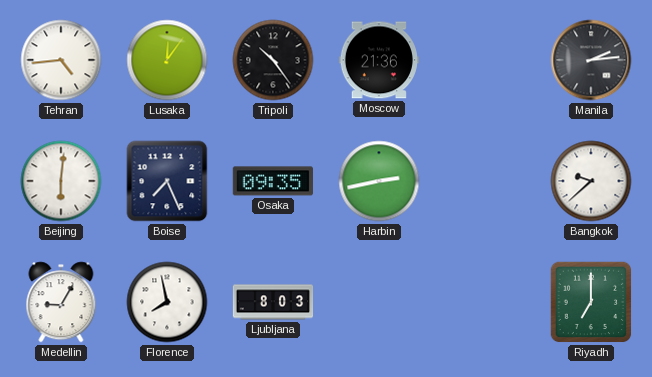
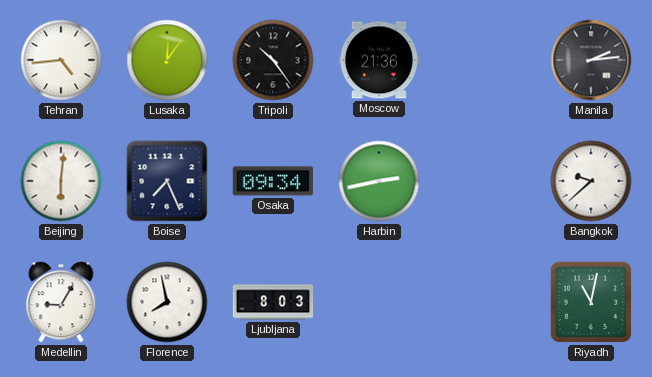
Osaka: 09:35 -> 09:34 (273, 181)
Riyadh: 7:00 -> 11:02 (591, 302)
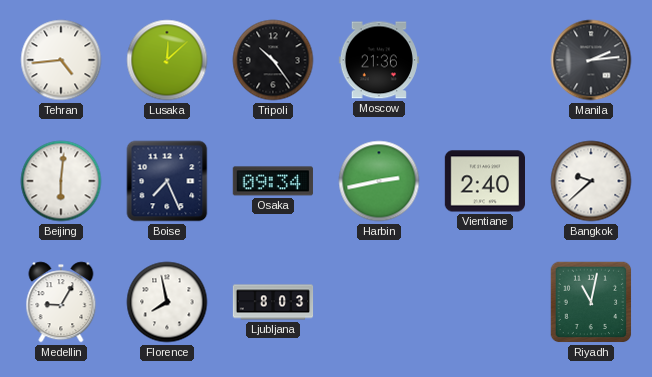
Lusaka: 12:06 -> 12:08 (167, 60)
Vientiane: none -> 2:40 (484, 181)
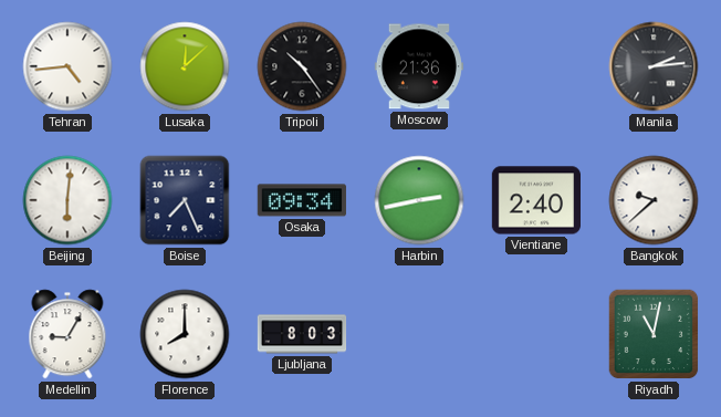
Florence: 7:58 -> 8:00 (185, 334)
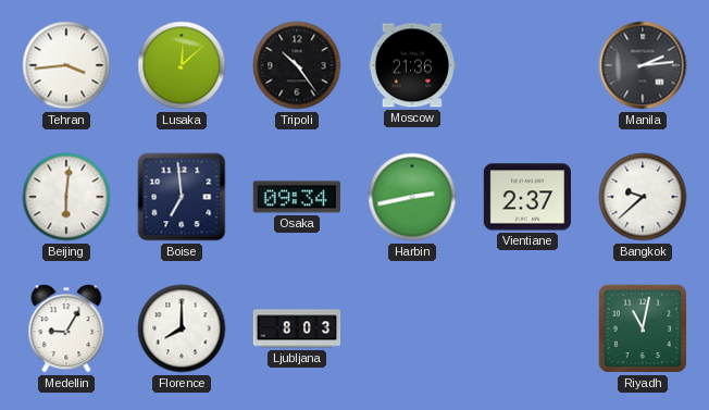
Tehran: 4:44 -> 3:44 (66, 65)
Boise: 7:26 -> 6:59 (182, 197)
Vientiane: 2:40 -> 2:37 (526, 197)
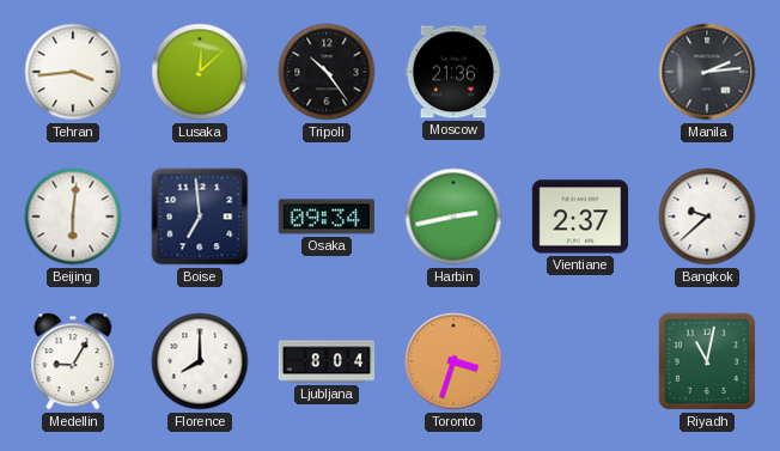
Ljubljana: 8:03 -> 8:04 (327, 361)
Toronto: none -> 3:33 (453, 361)
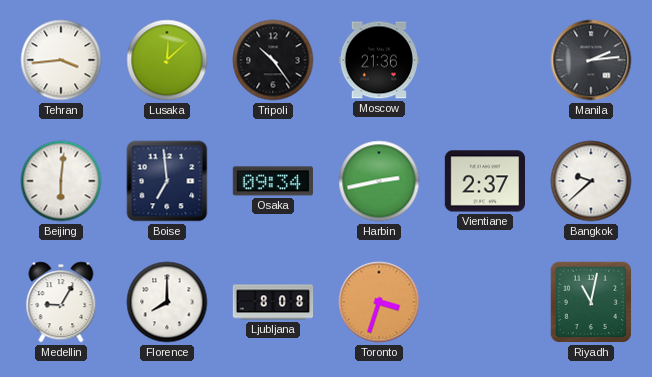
Ljubljana: 8:04 -> 8:08 (273, 302)
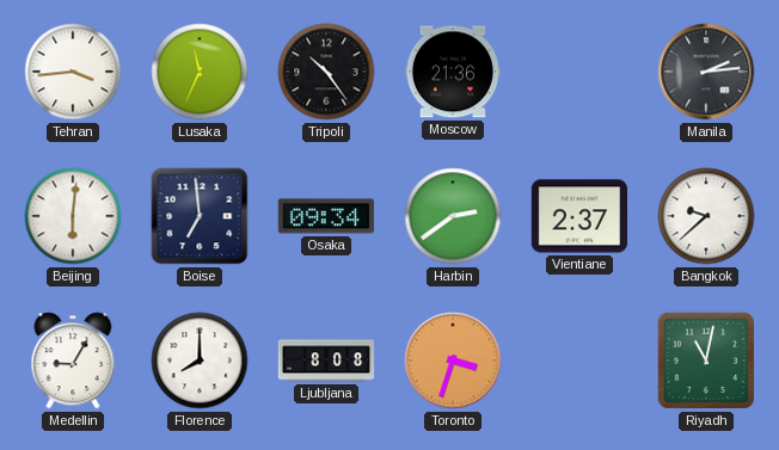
Lusaka: 12:08 -> 11:34 (200, 72)
Harbin: 2:43 -> 2:39 (453, 216)
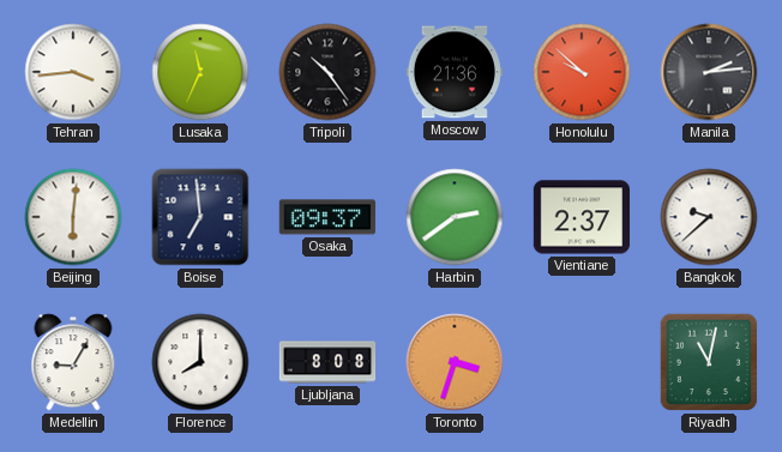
Honolulu: none -> 9:52 (582, 72)
Osaka: 09:34 -> 09:37 (327, 217)
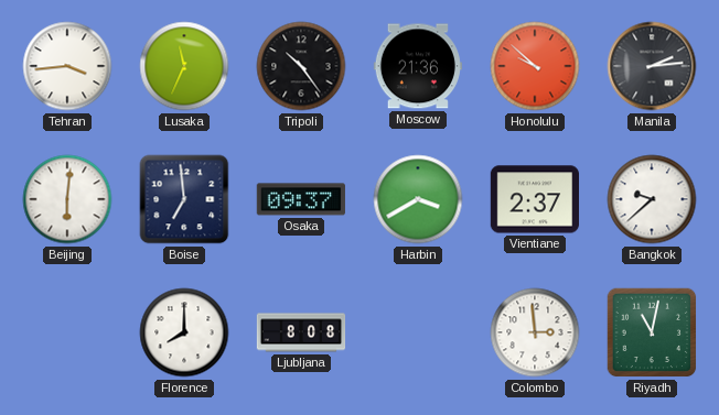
Harbin: 2:39 -> 3:40 (418, 199)
Medellin: 9:05 -> none (73, 362)
Toronto: 3:33 -> none (455, 362)
Colombo: none -> 2:59 (535, 332)
